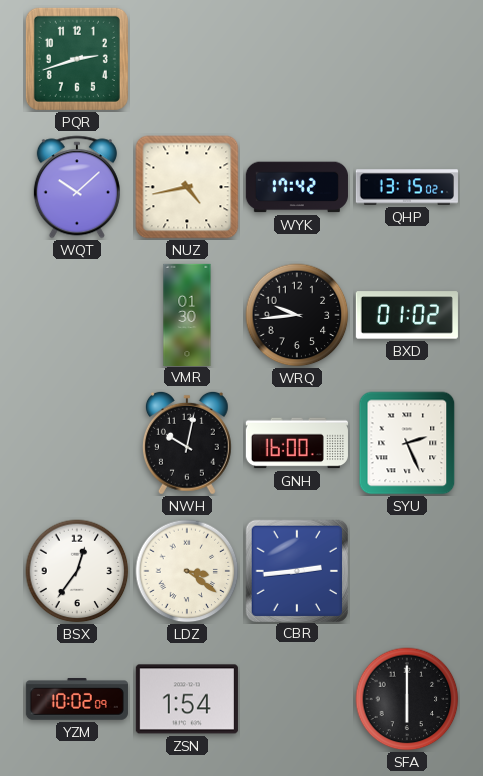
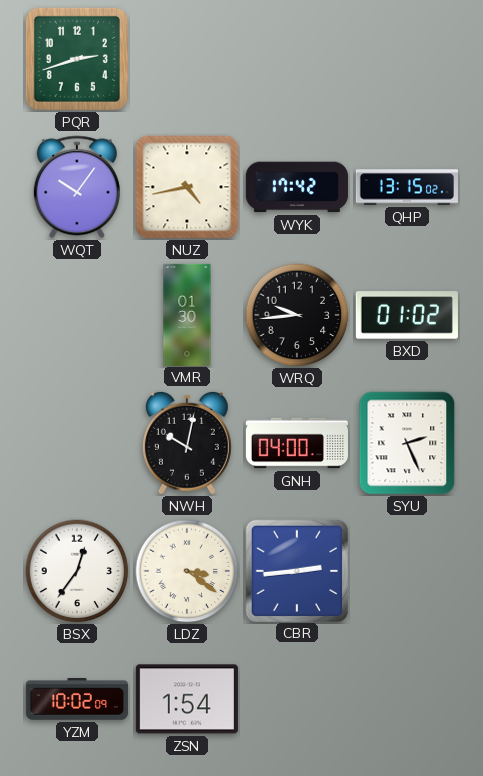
WQT: 10:08 -> 10:06 (77, 187)
GNH: 16:00 -> 04:00 (297, 443)
SFA: 6:00 -> none (407, 699)
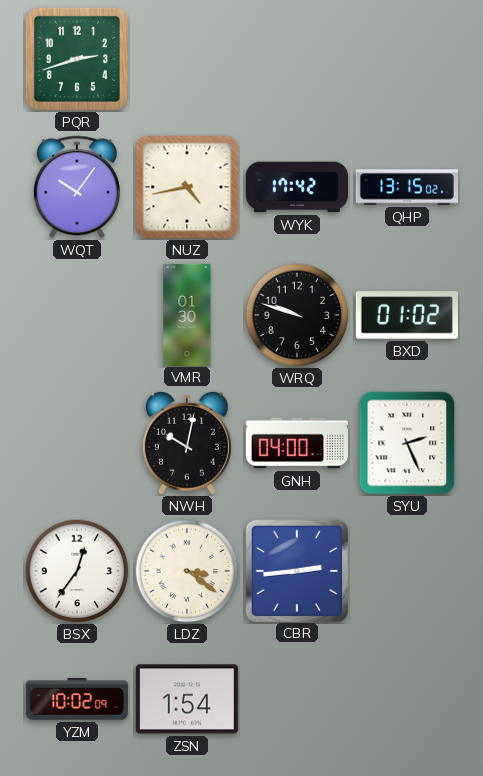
WRQ: 9:44 -> 9:48 (297, 315)
